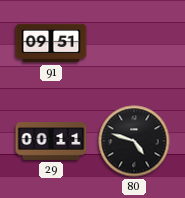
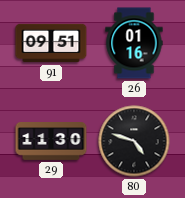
26: none -> 01:16 (134, 43)
29: 00:11 -> 11:30 (51, 141)
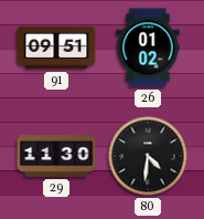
26: 01:16 -> 01:02 (148, 48)
80: 4:48 -> 4:31 (148, 156)
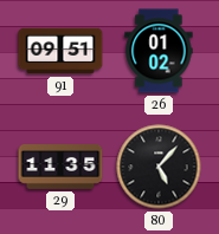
29: 11:30 -> 11:35 (60, 167)
80: 4:31 -> 5:07 (159, 167)
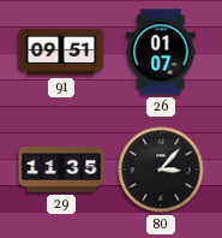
26: 01:02 -> 01:07 (161, 52)
80: 5:07 -> 3:07 (161, 169)
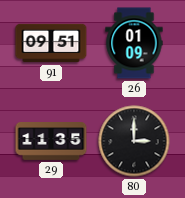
26: 01:07 -> 01:09 (134, 43)
80: 3:07 -> 3:00 (134, 141)
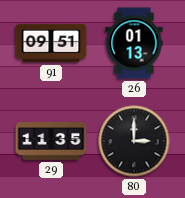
26: 01:09 -> 01:13 (134, 43)
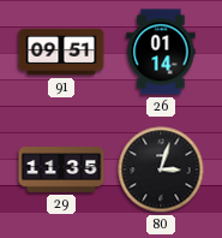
26: 01:13 -> 01:14 (161, 52)
80: 3:00 -> 3:03 (161, 169)
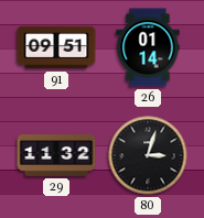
29: 11:35 -> 11:32 (56, 155)
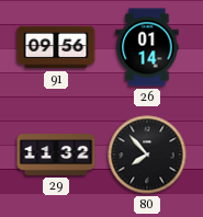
91: 09:51 -> 09:56 (56, 47)
80: 3:03 -> 7:53 (147, 155)
